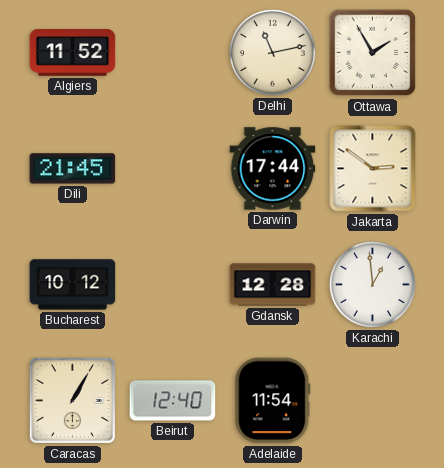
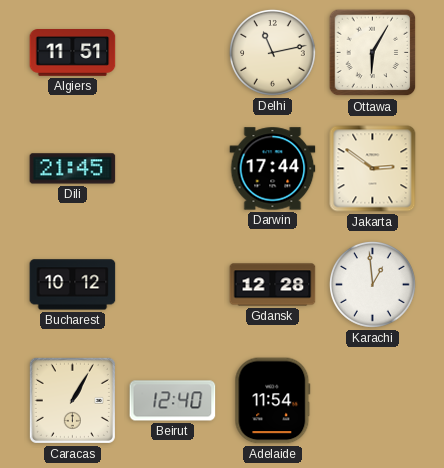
Algiers: 11:52 -> 11:51 (73, 53)
Ottawa: 1:55 -> 6:05 (373, 53)
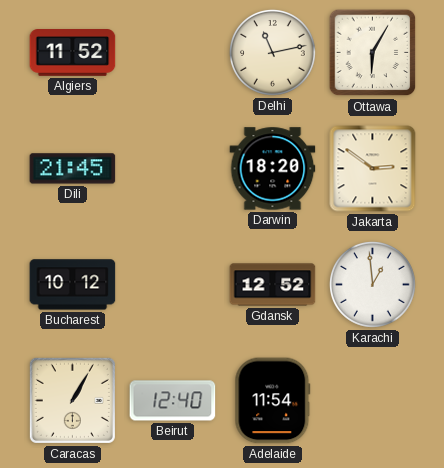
Algiers: 11:51 -> 11:52 (73, 53)
Darwin: 17:44 -> 18:20 (273, 169)
Gdansk: 12:28 -> 12:52 (273, 285)
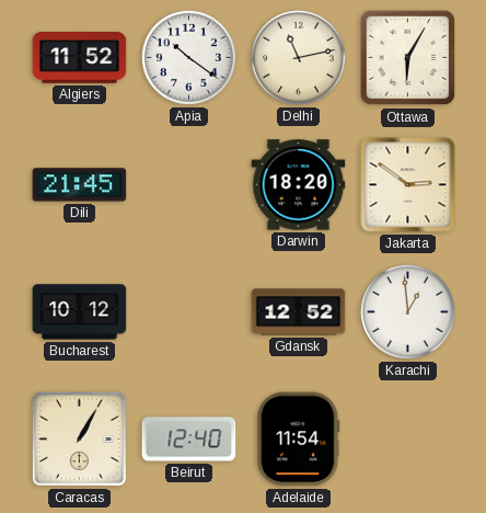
Apia: none -> 10:21 (189, 58)
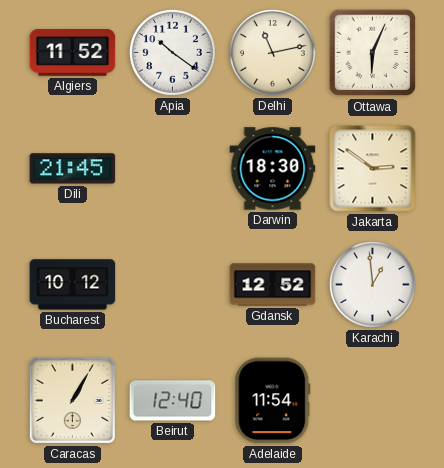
Ottawa: 6:05 -> 6:04 (373, 53)
Darwin: 18:20 -> 18:30 (273, 169)
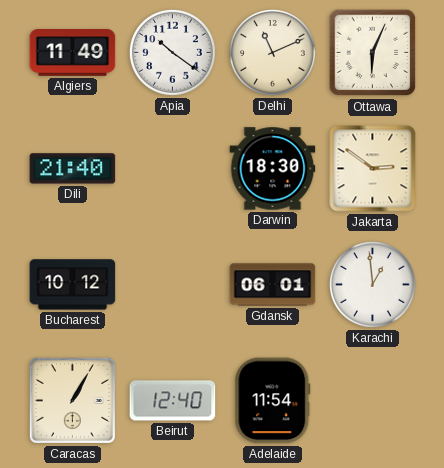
Algiers: 11:52 -> 11:49 (73, 53)
Delhi: 11:13 -> 11:11 (273, 53)
Dili: 21:45 -> 21:40 (73, 169)
Gdansk: 12:52 -> 06:01 (273, 285)
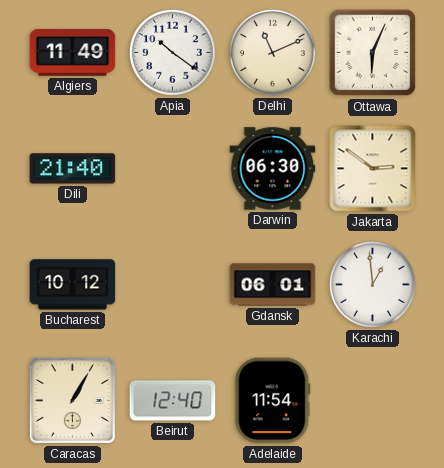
Darwin: 18:30 -> 06:30 (273, 169)
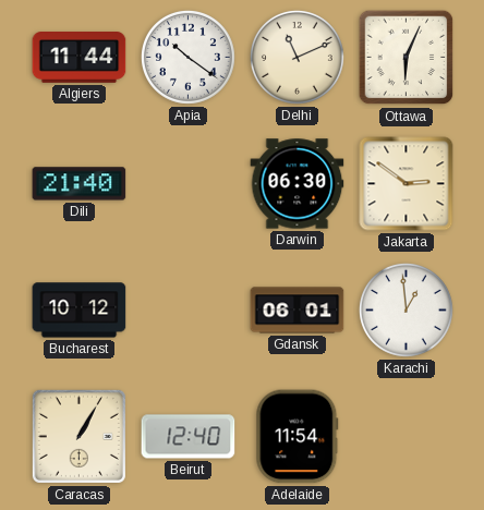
Algiers: 11:49 -> 11:44 (80, 58)
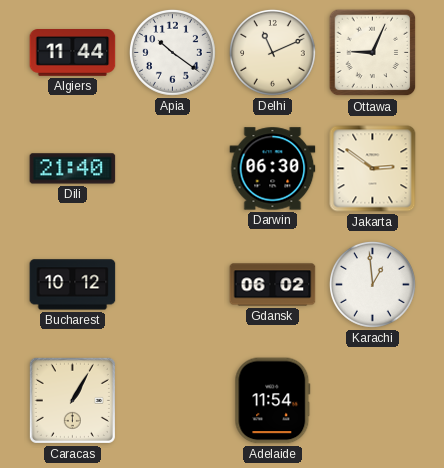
Ottawa: 6:04 -> 9:04 (373, 53)
Gdansk: 06:01 -> 06:02 (273, 285)
Beirut: 12:40 -> none (189, 437)
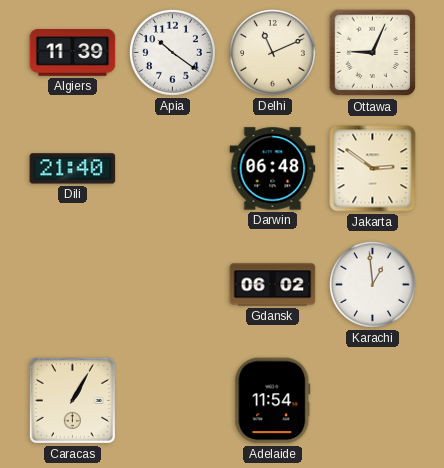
Algiers: 11:44 -> 11:39 (73, 53)
Darwin: 06:30 -> 06:48 (273, 169)
Bucharest: 10:12 -> none (73, 285)
